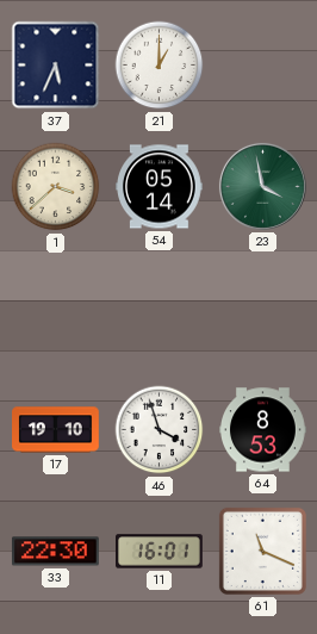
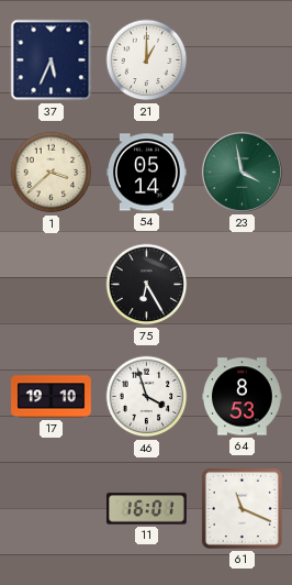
75: none -> 6:25 (147, 285)
33: 22:30 -> none (56, 552)
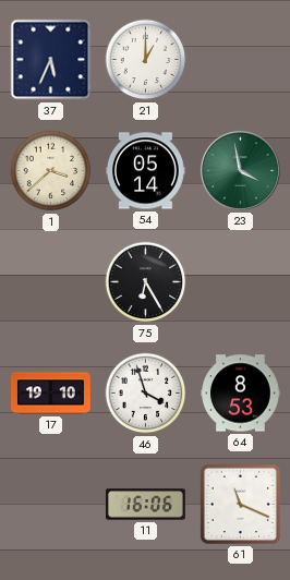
11: 16:01 -> 16:06 (146, 505)
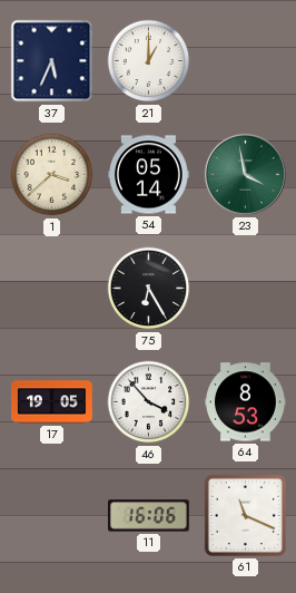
17: 19:10 -> 19:05 (52, 402)
46: 3:57 -> 3:53 (149, 402)
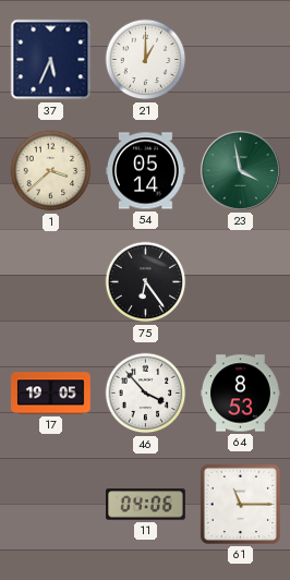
75: 6:25 -> 6:24 (146, 282)
11: 16:06 -> 04:06 (146, 505)
61: 11:19 -> 11:15 (240, 504)
